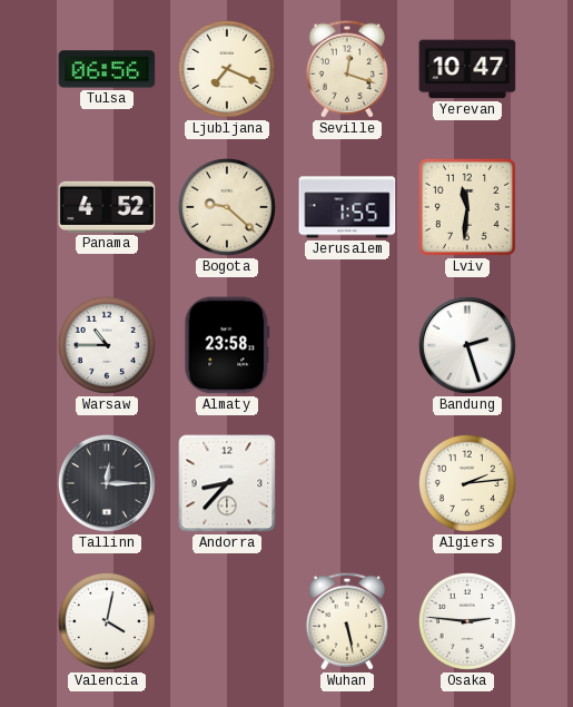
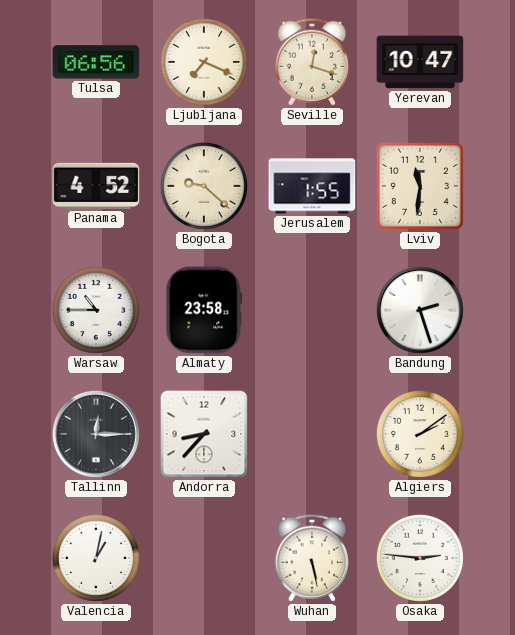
Algiers: 2:14 -> 2:09 (420, 434)
Valencia: 4:02 -> 1:02 (96, 558)
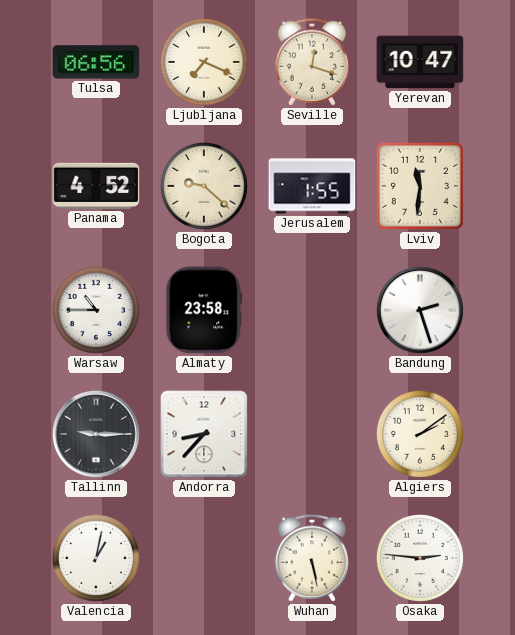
Tallinn: 12:15 -> 9:15 (96, 434)
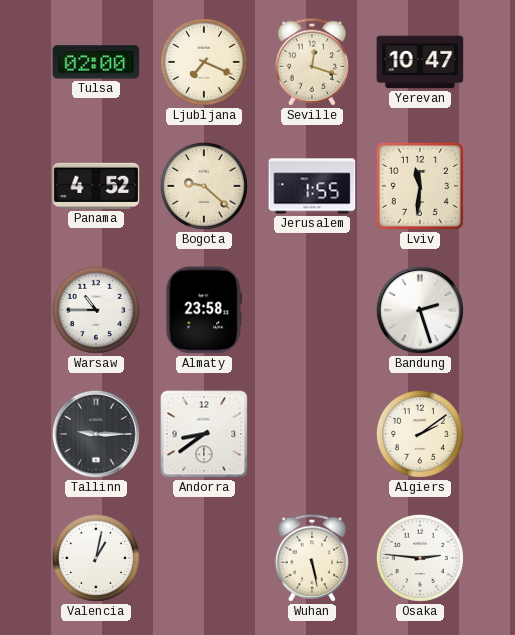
Tulsa: 06:56 -> 02:00 (96, 62)
Andorra: 8:37 -> 8:39 (204, 434)
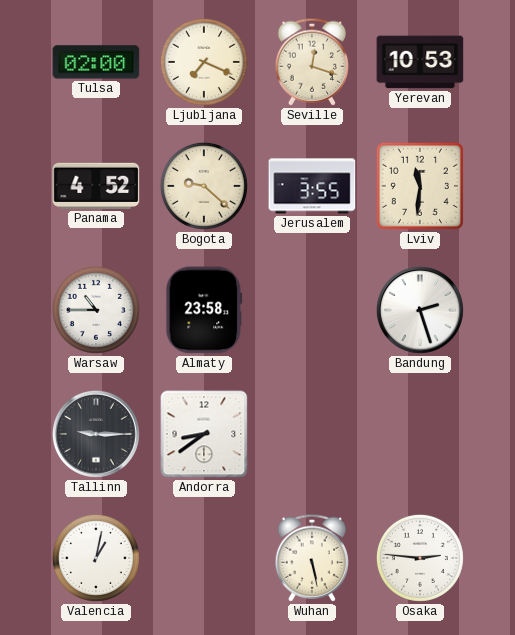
Yerevan: 10:47 -> 10:53 (420, 62)
Jerusalem: 1:55 -> 3:55 (312, 186)
Algiers: 2:09 -> none (420, 434)
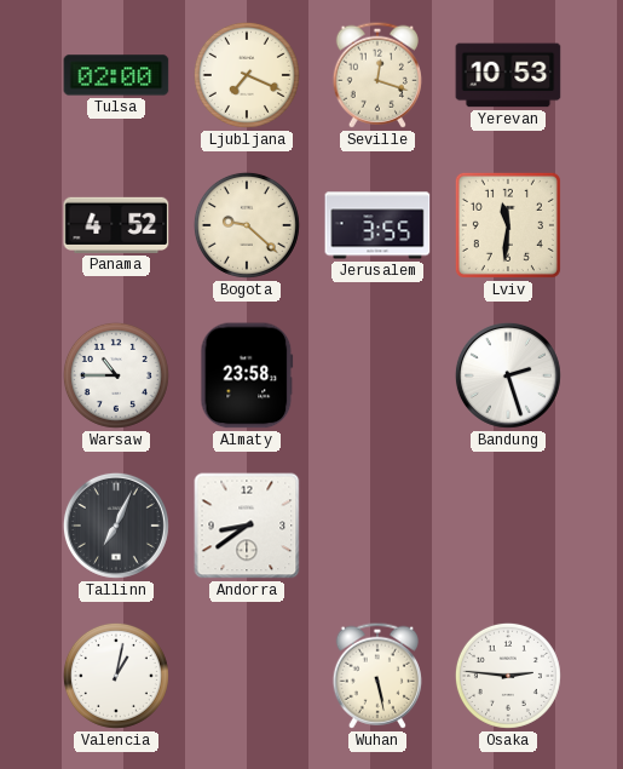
Tallinn: 9:15 -> 7:04 (116, 526)
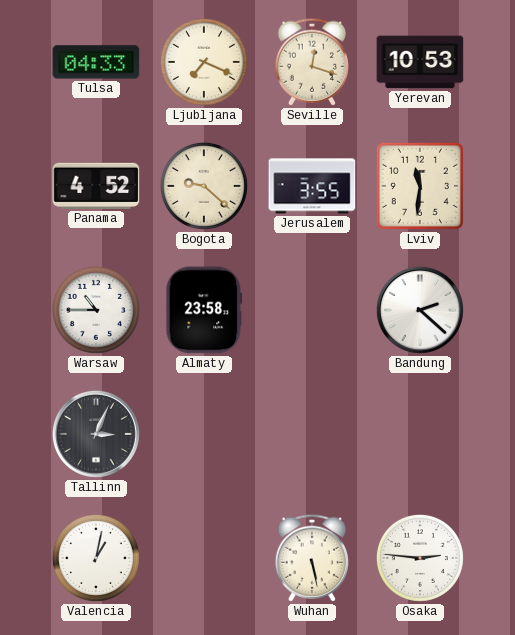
Tulsa: 02:00 -> 04:33 (96, 62)
Bandung: 2:27 -> 2:22 (420, 310)
Tallinn: 7:04 -> 3:04 (96, 434)
Andorra: 8:39 -> none (247, 526)
